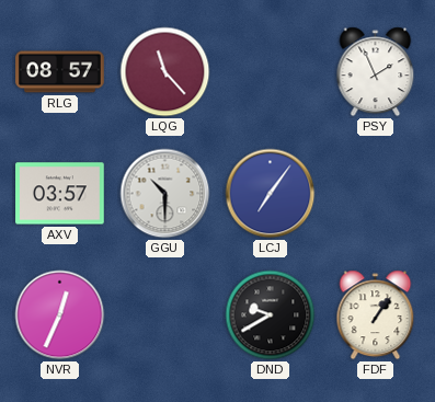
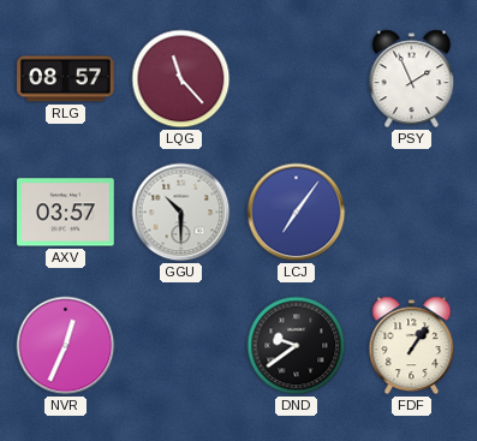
DND: 9:40 -> 9:39 (297, 346)
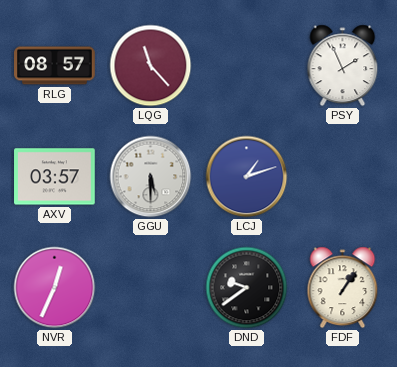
GGU: 10:30 -> 5:30 (151, 177)
LCJ: 7:06 -> 1:12 (247, 177)
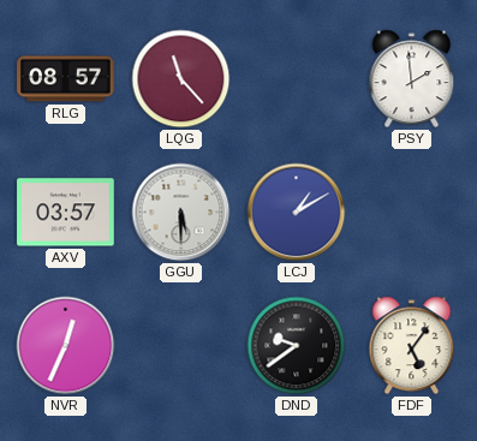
PSY: 1:56 -> 1:59 (412, 79)
LCJ: 1:12 -> 1:10 (297, 213)
FDF: 1:06 -> 5:06 (412, 346)
